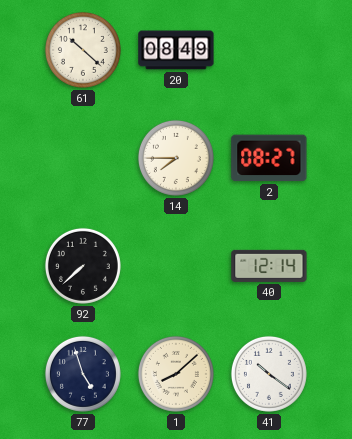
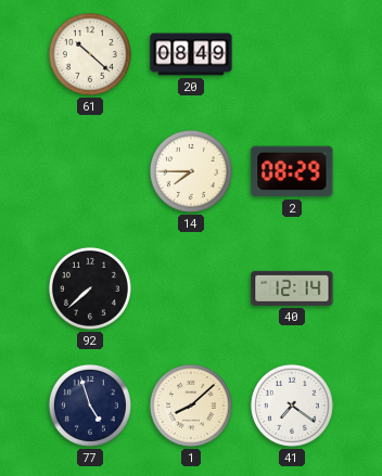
2: 08:27 -> 08:29 (292, 171)
41: 10:21 -> 7:21 (292, 406)
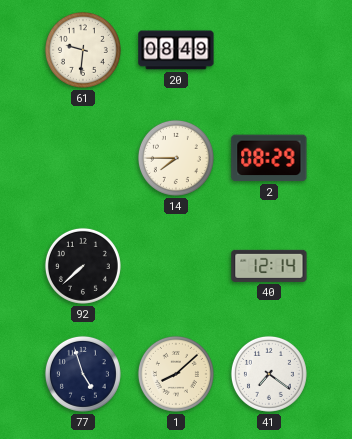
61: 10:22 -> 9:31 (83, 50)
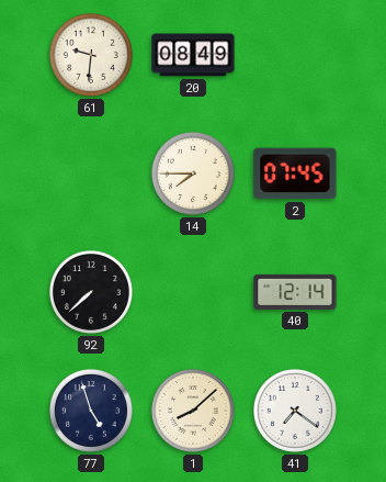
2: 08:29 -> 07:45 (295, 173)
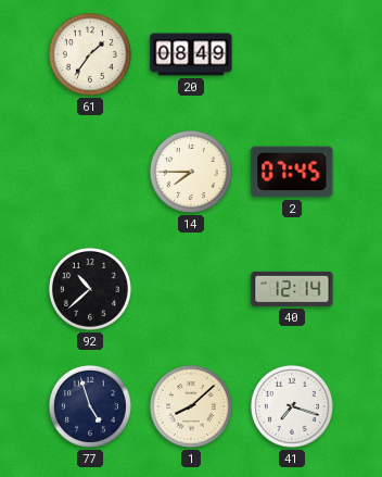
61: 9:31 -> 1:36 (90, 54)
92: 7:38 -> 10:38 (90, 289)
41: 7:21 -> 7:18 (292, 406)
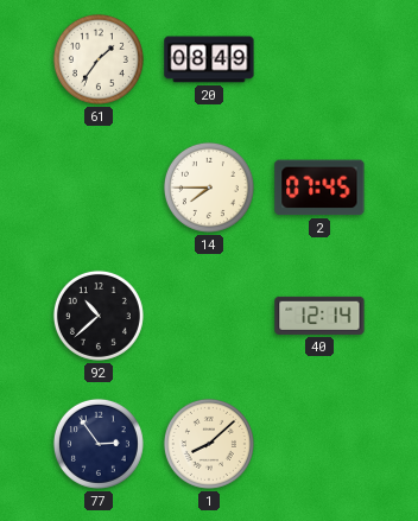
77: 4:57 -> 2:54 (99, 444)
41: 7:18 -> none (292, 406)
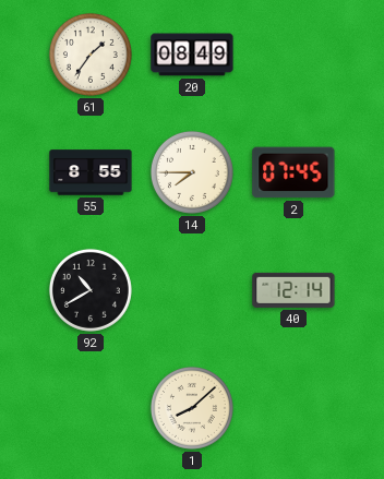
55: none -> 8:55 (91, 172)
92: 10:38 -> 10:40 (91, 290)
77: 2:54 -> none (99, 444)
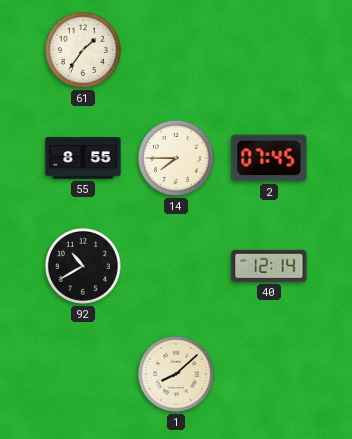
20: 08:49 -> none (192, 55)
